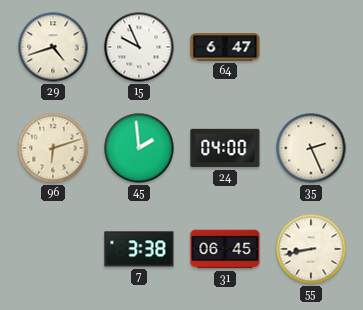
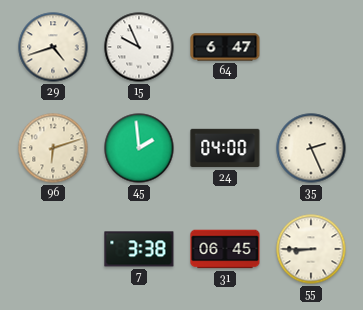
55: 8:43 -> 8:45 (311, 249)
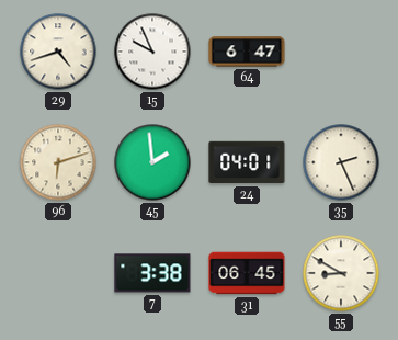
24: 04:00 -> 04:01 (247, 162)
55: 8:45 -> 8:50 (341, 273)
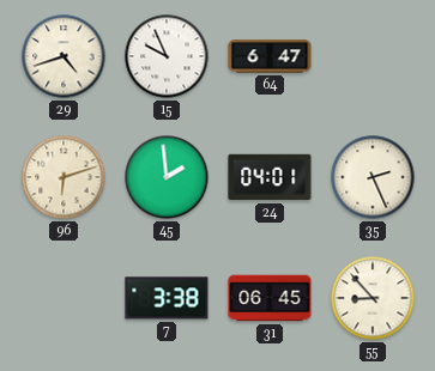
55: 8:50 -> 8:53 (373, 298)
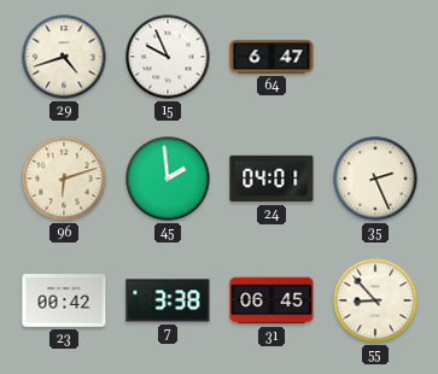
23: none -> 00:42 (64, 300)
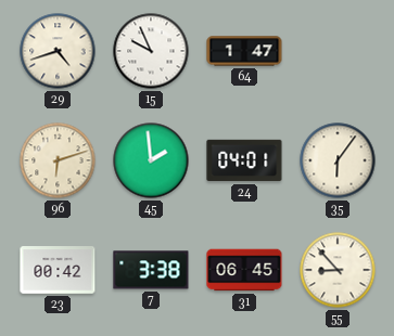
64: 6:47 -> 1:47 (244, 51)
35: 2:26 -> 6:06 (338, 160)
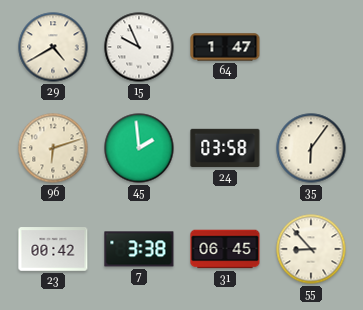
29: 4:42 -> 4:40 (53, 47)
24: 04:01 -> 03:58 (225, 148)
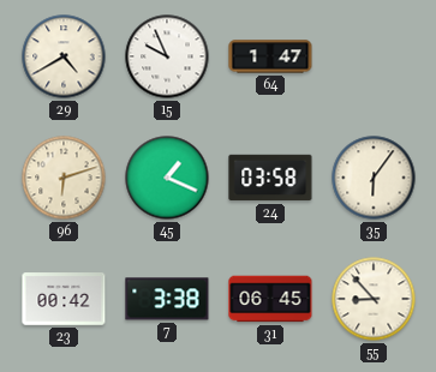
45: 1:59 -> 1:19 (167, 178)
